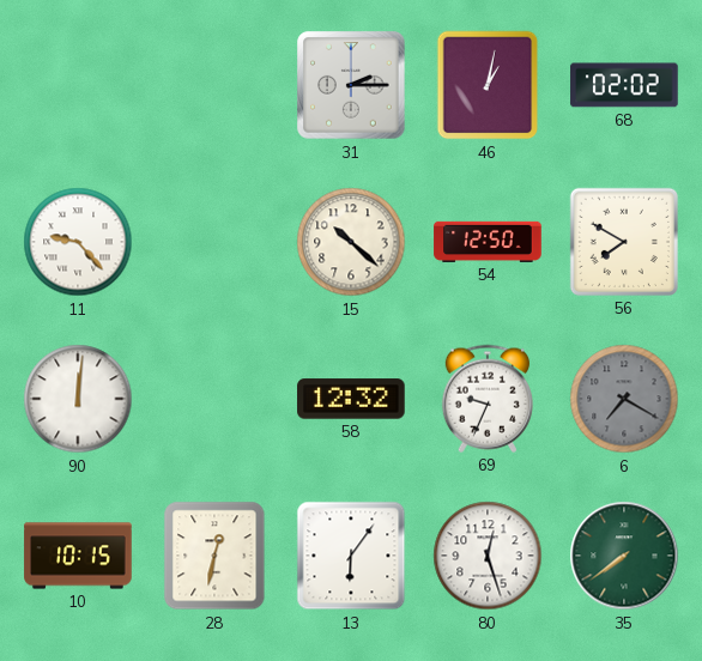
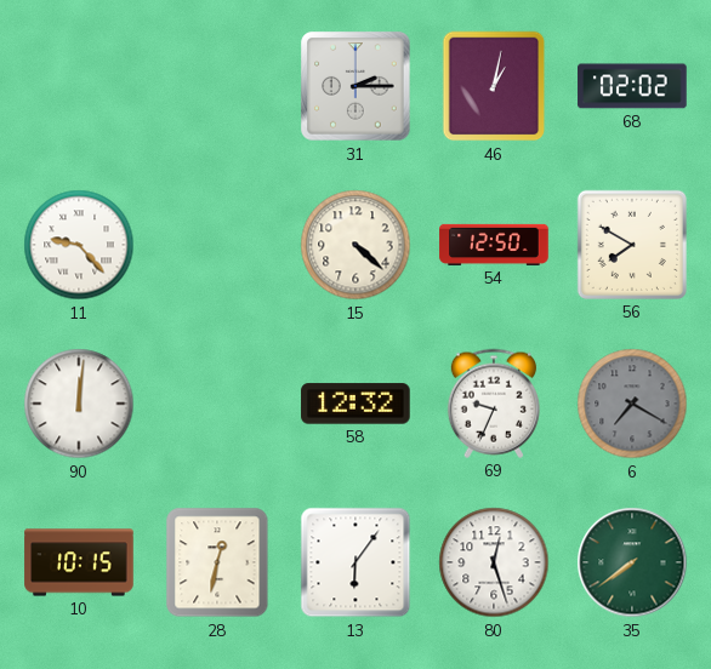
15: 10:22 -> 4:22 (355, 245)
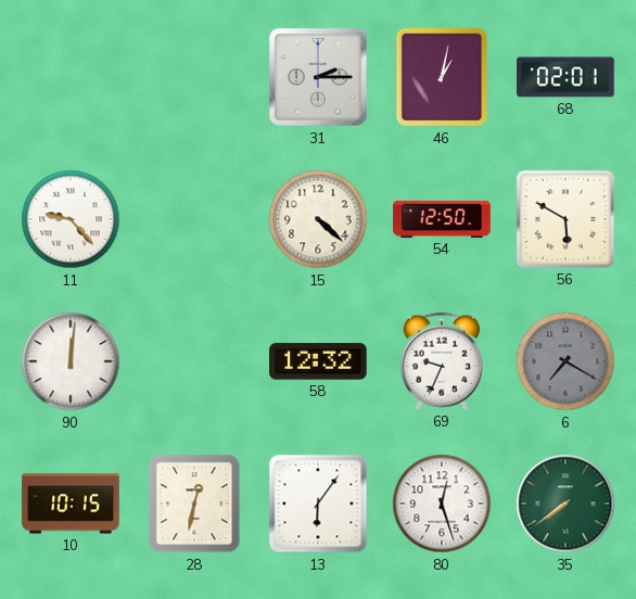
68: 02:02 -> 02:01 (565, 77)
56: 7:50 -> 5:50 (565, 219)
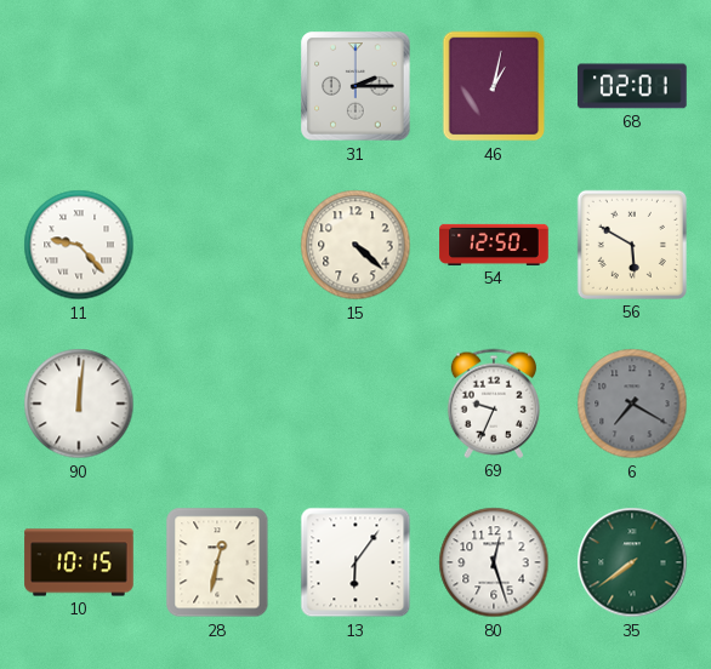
58: 12:32 -> none (318, 361)
